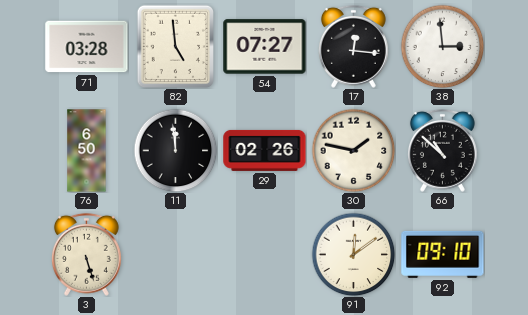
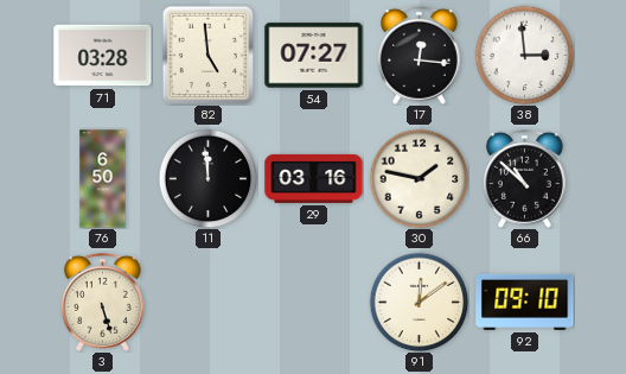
29: 02:26 -> 03:16 (314, 178)
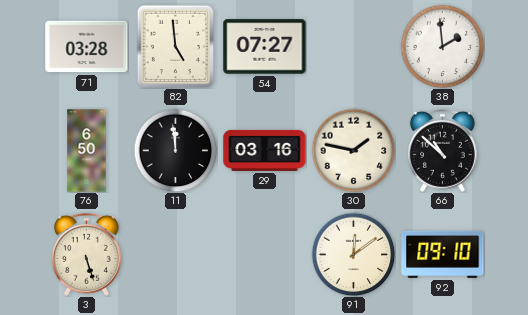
17: 12:16 -> none (419, 55)
38: 2:59 -> 1:59 (442, 46)
